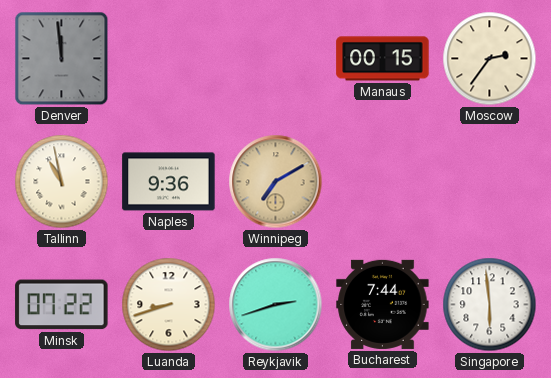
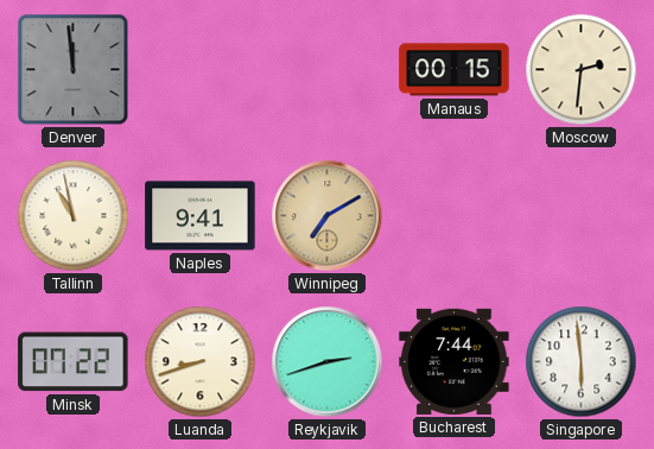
Moscow: 2:36 -> 2:31 (582, 70)
Naples: 9:36 -> 9:41 (201, 216)
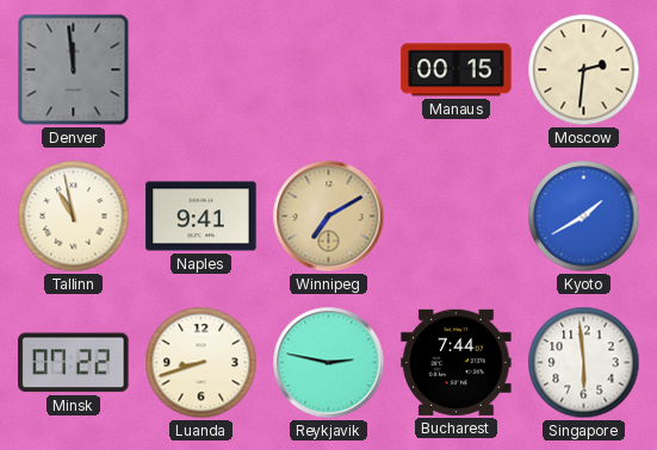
Kyoto: none -> 1:40 (584, 217)
Reykjavik: 2:42 -> 2:47 (329, 363)
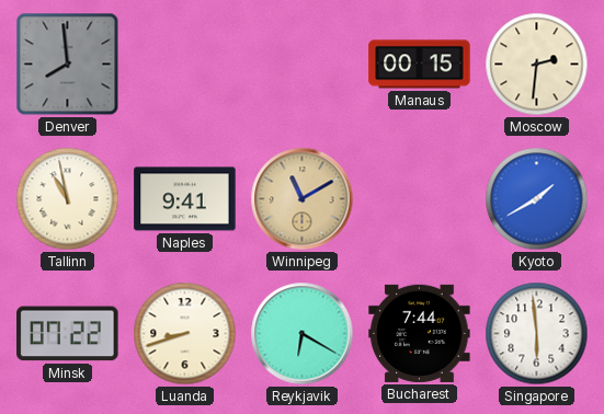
Denver: 11:59 -> 7:59 (68, 65)
Winnipeg: 7:10 -> 11:10 (303, 199)
Reykjavik: 2:47 -> 6:20 (303, 334)
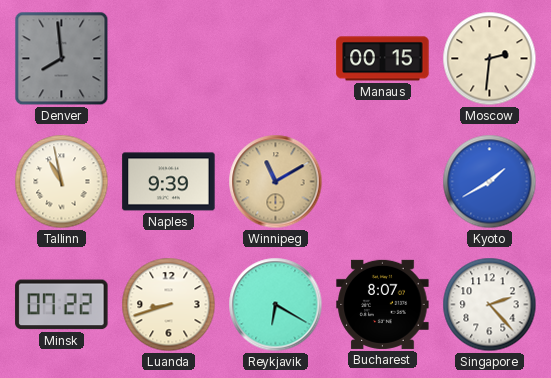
Naples: 9:41 -> 9:39 (169, 182)
Bucharest: 7:44 -> 8:07 (383, 304)
Singapore: 5:59 -> 2:23 (490, 305)
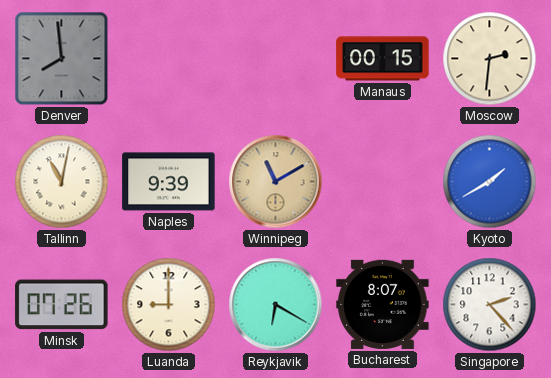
Tallinn: 10:58 -> 11:02 (62, 182)
Minsk: 07:22 -> 07:26 (62, 305)
Luanda: 8:42 -> 9:00 (169, 305)
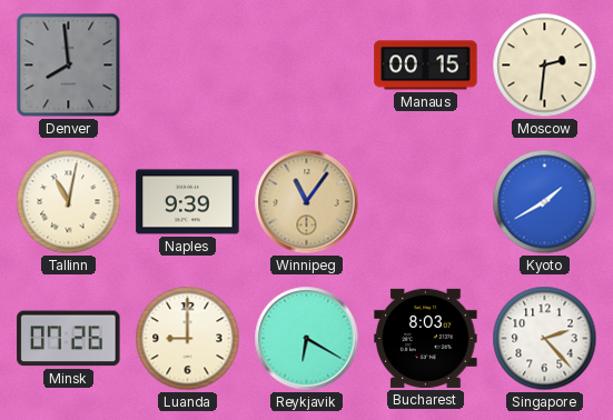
Winnipeg: 11:10 -> 11:06 (307, 202)
Bucharest: 8:07 -> 8:03 (426, 338)
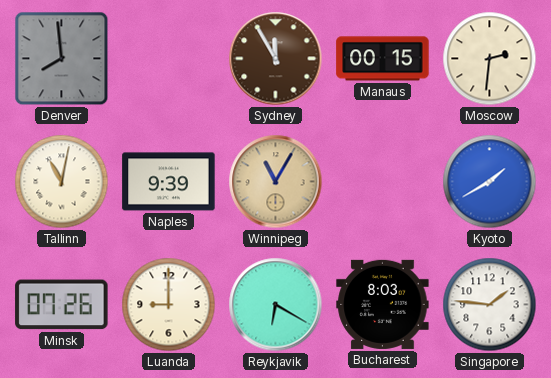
Sydney: none -> 11:55 (276, 59)
Winnipeg: 11:06 -> 11:05 (276, 182)
Singapore: 2:23 -> 1:46 (490, 305)
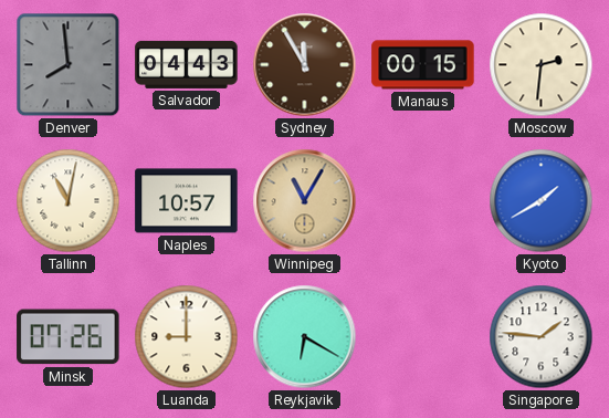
Salvador: none -> 04:43 (187, 64)
Naples: 9:39 -> 10:57 (187, 201)
Bucharest: 8:03 -> none (383, 304)
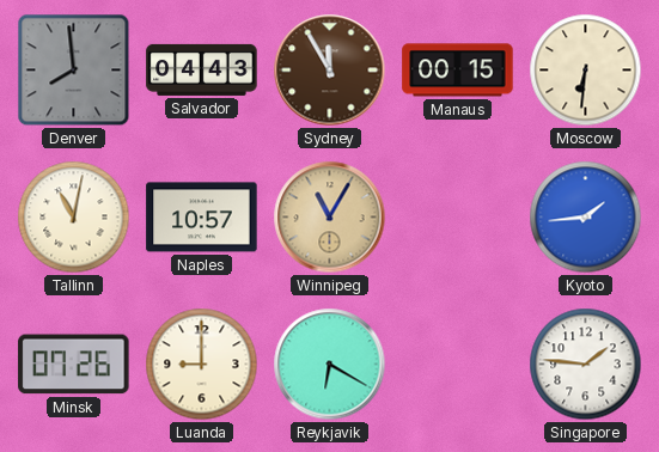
Moscow: 2:31 -> 6:31 (586, 71)
Kyoto: 1:40 -> 1:44 (586, 218)
